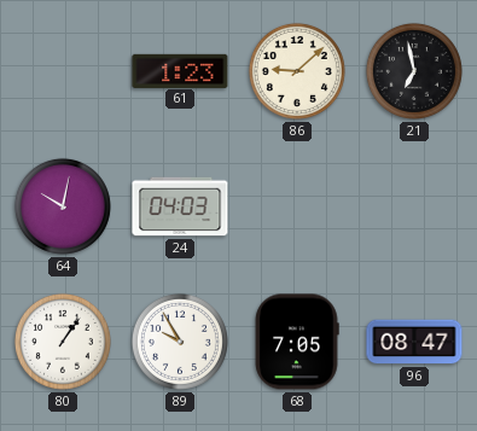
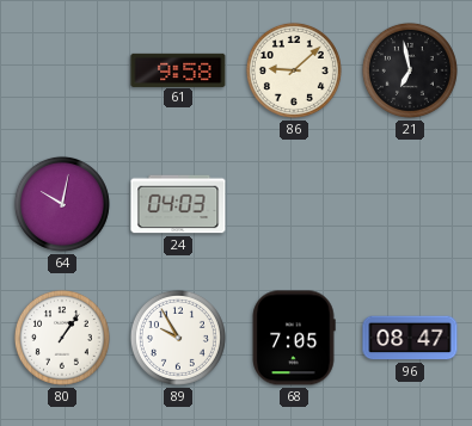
61: 1:23 -> 9:58 (178, 69)
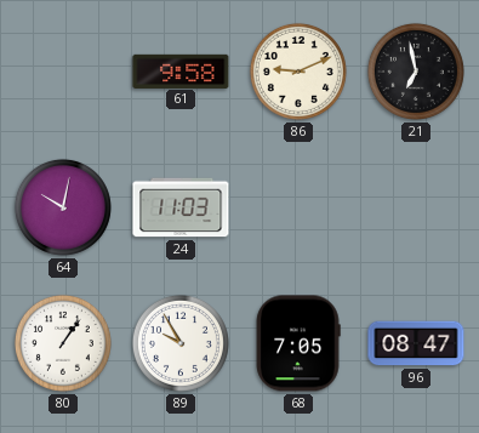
86: 9:08 -> 9:11 (298, 72)
24: 04:03 -> 11:03 (181, 207)
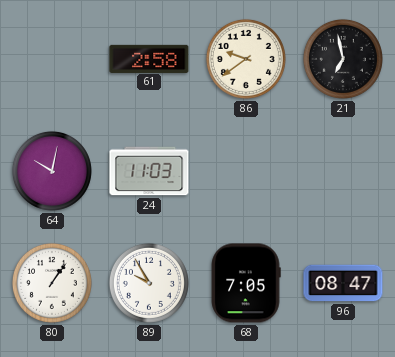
61: 9:58 -> 2:58 (149, 58)
86: 9:11 -> 9:39 (246, 59)
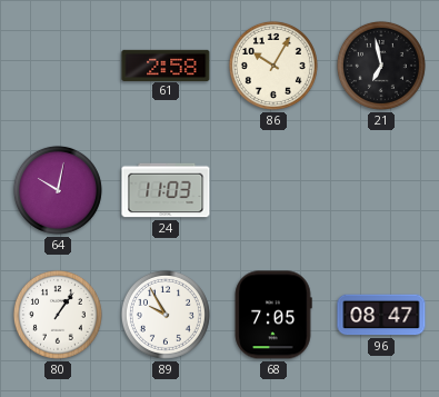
86: 9:39 -> 10:05 (273, 66)
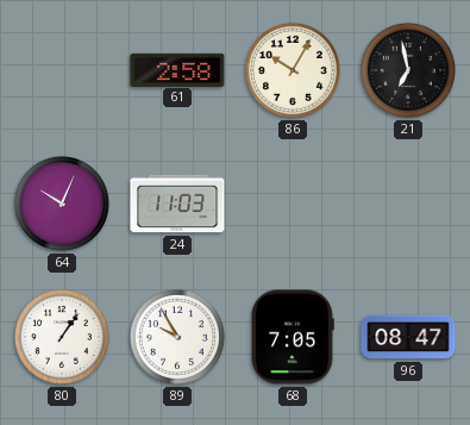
64: 10:02 -> 10:04 (62, 204)
